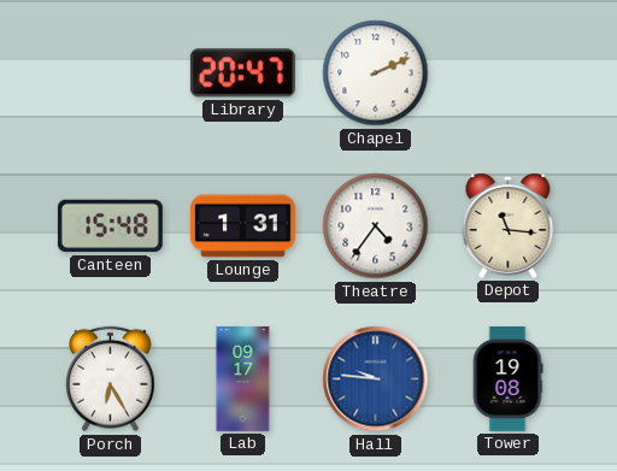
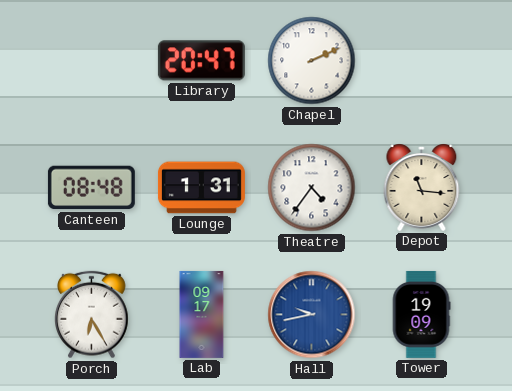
Canteen: 15:48 -> 08:48 (91, 188)
Hall: 9:46 -> 9:43 (312, 315)
Tower: 19:08 -> 19:09 (421, 314)
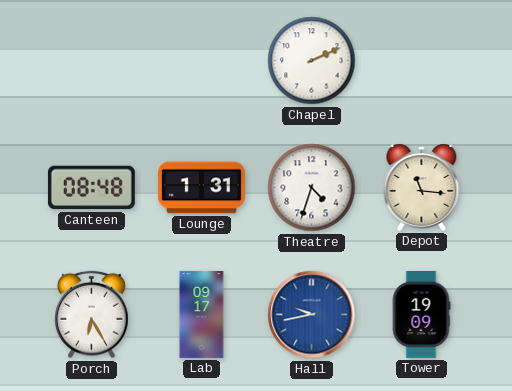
Library: 20:47 -> none (201, 61)
Theatre: 4:36 -> 4:33 (312, 188)
